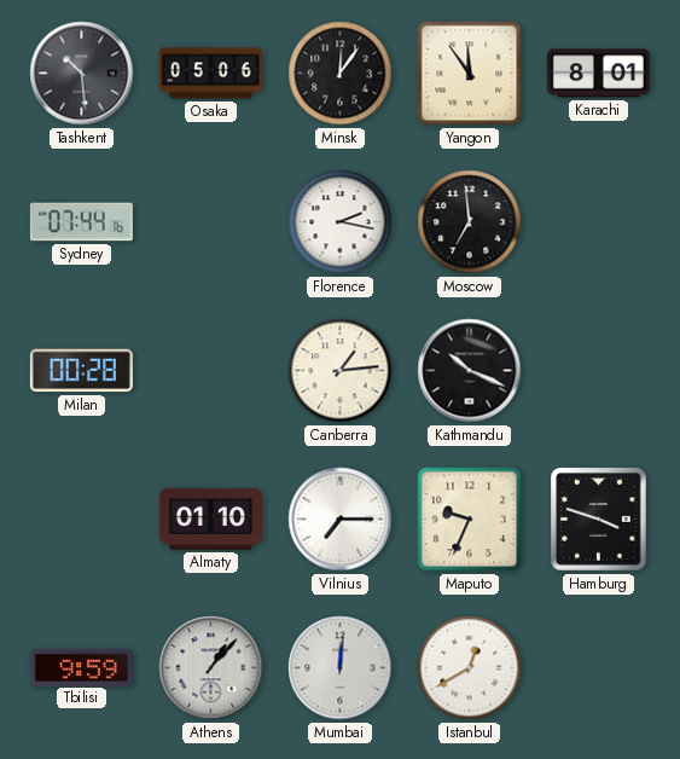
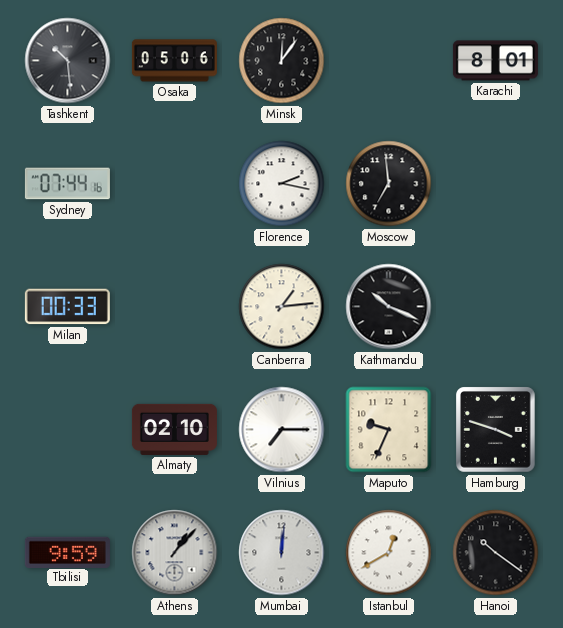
Yangon: 11:54 -> none (470, 74)
Milan: 00:28 -> 00:33 (67, 307)
Almaty: 01:10 -> 02:10 (174, 429)
Hanoi: none -> 10:21 (496, 553)
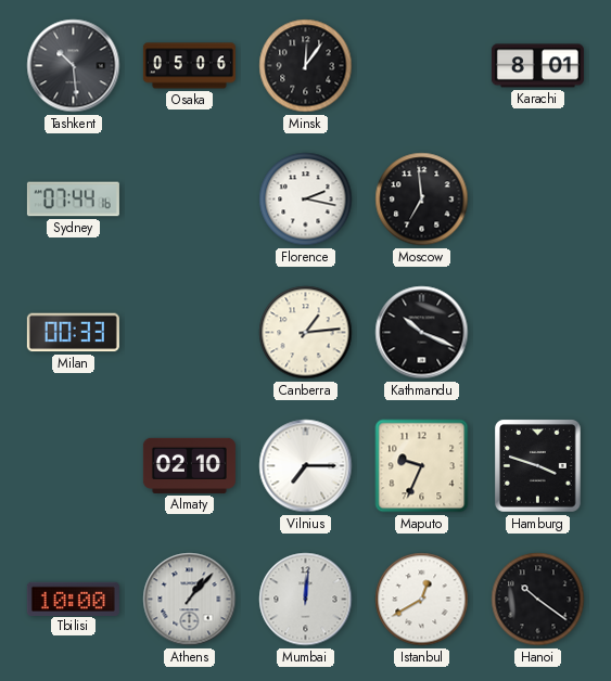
Tbilisi: 9:59 -> 10:00 (73, 599)
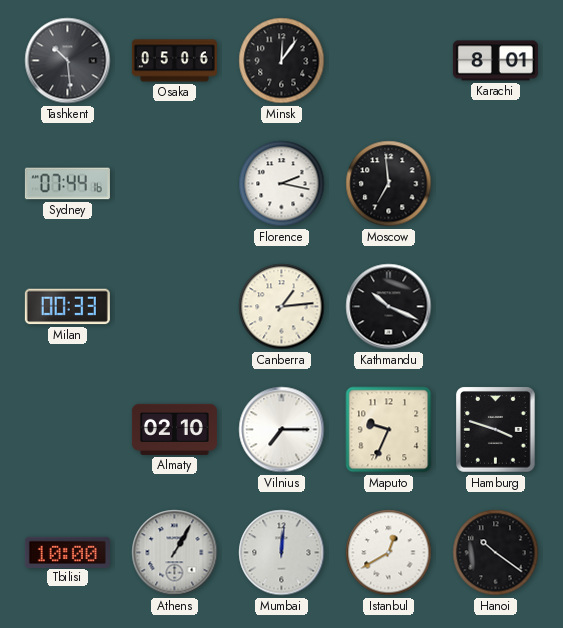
Athens: 1:07 -> 1:05 (175, 553)
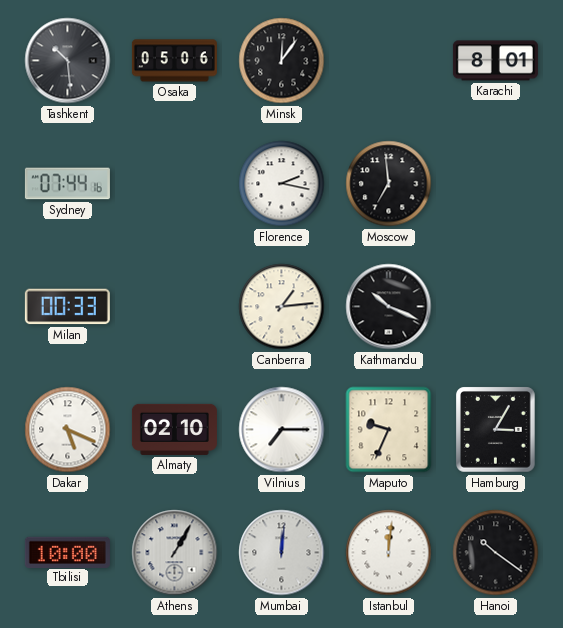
Dakar: none -> 5:19 (68, 430)
Hamburg: 3:48 -> 3:05 (496, 430)
Istanbul: 12:40 -> 12:01 (389, 553)
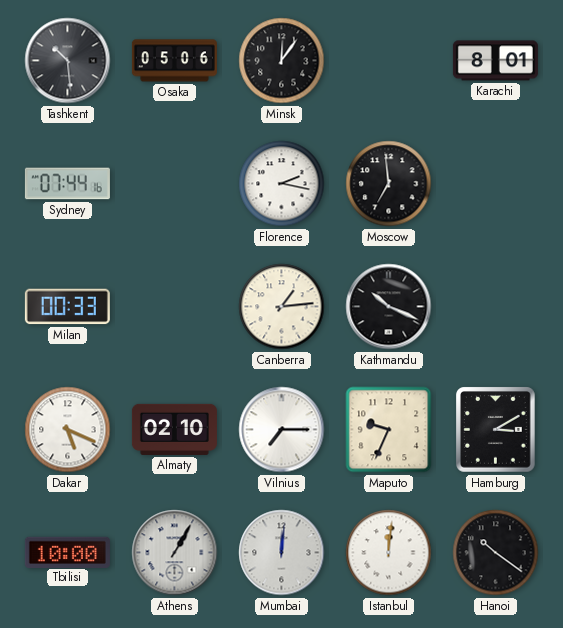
Hamburg: 3:05 -> 3:10 (496, 430)
